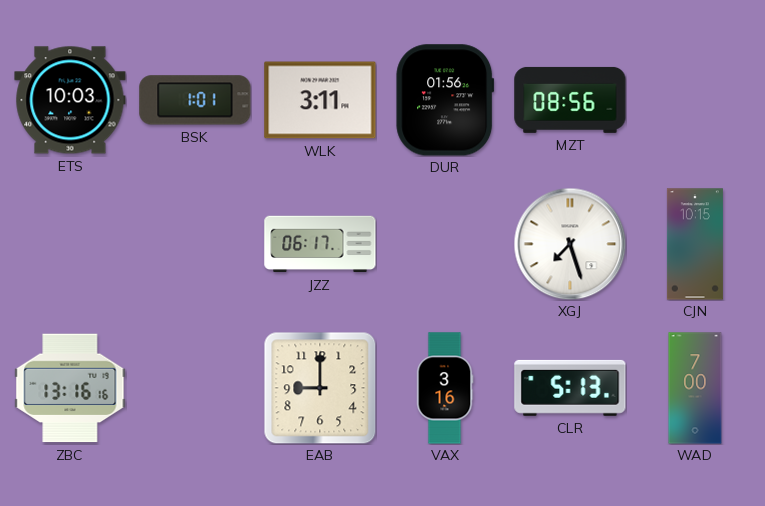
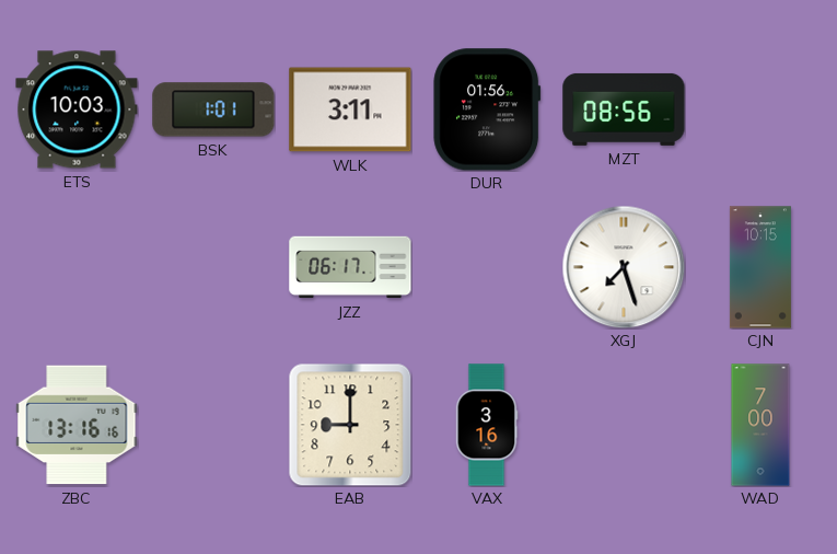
CLR: 5:13 -> none (570, 388)
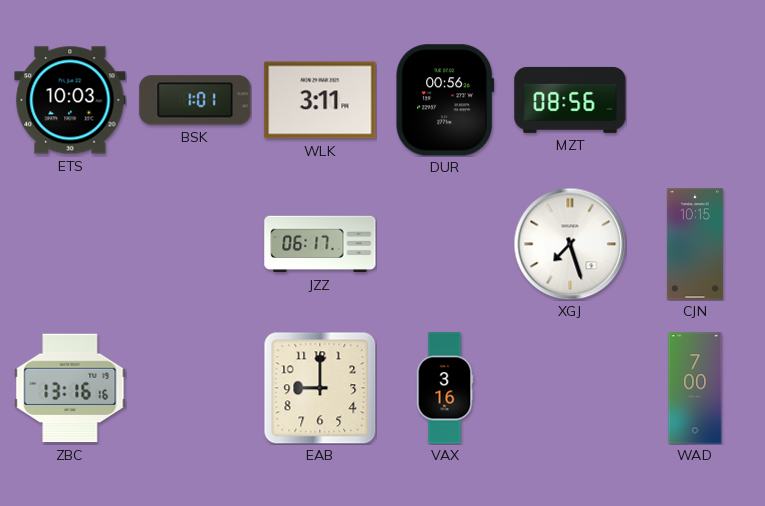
DUR: 01:56 -> 00:56 (445, 100)
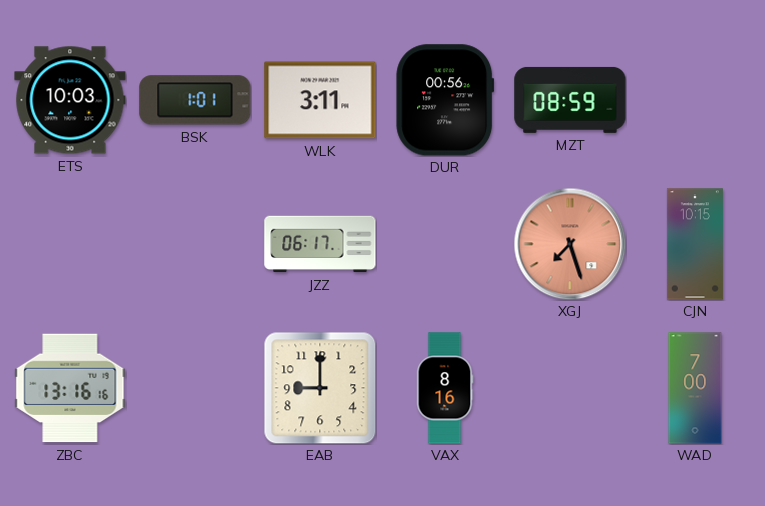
MZT: 08:56 -> 08:59 (570, 100)
XGJ dial: white -> salmon (570, 244)
VAX: 3:16 -> 8:16 (445, 388)
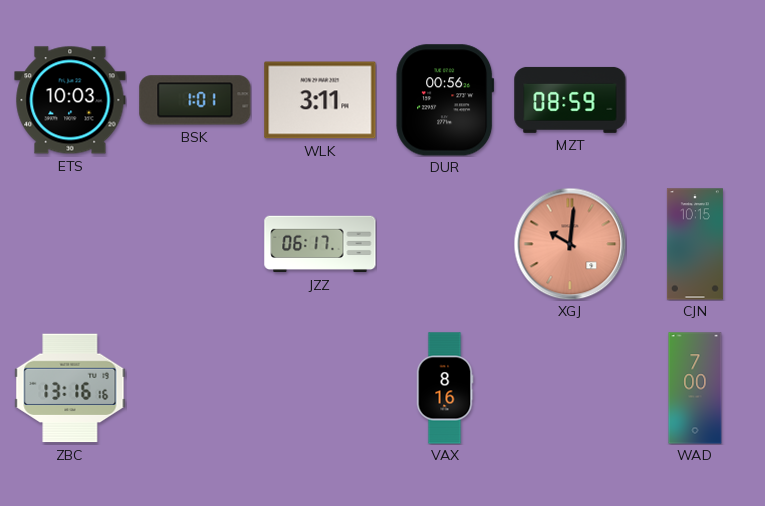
XGJ: 7:27 -> 10:01 (570, 244)
EAB: 9:00 -> none (320, 388)
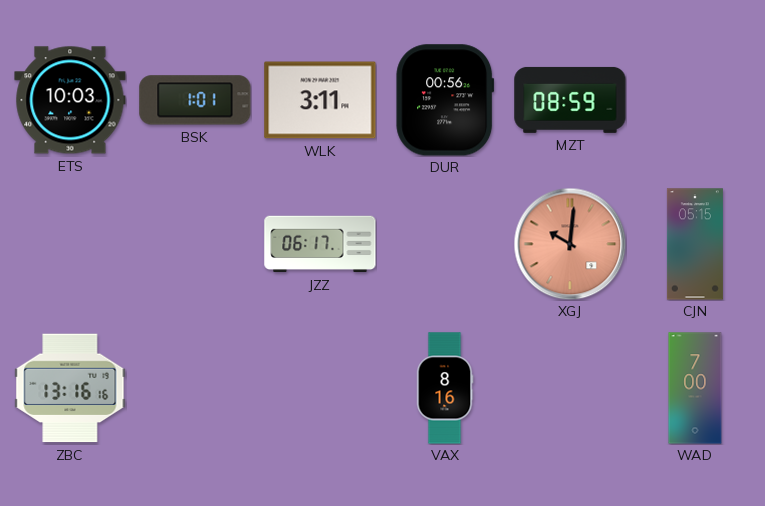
CJN: 10:15 -> 05:15 (695, 244)
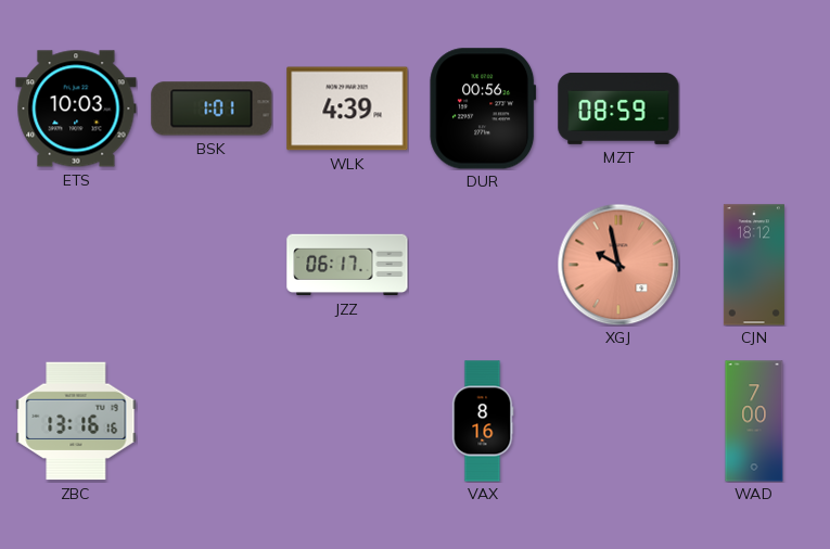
WLK: 3:11 -> 4:39 (347, 108)
XGJ: 10:01 -> 9:58 (618, 265)
CJN: 05:15 -> 18:12 (754, 265)
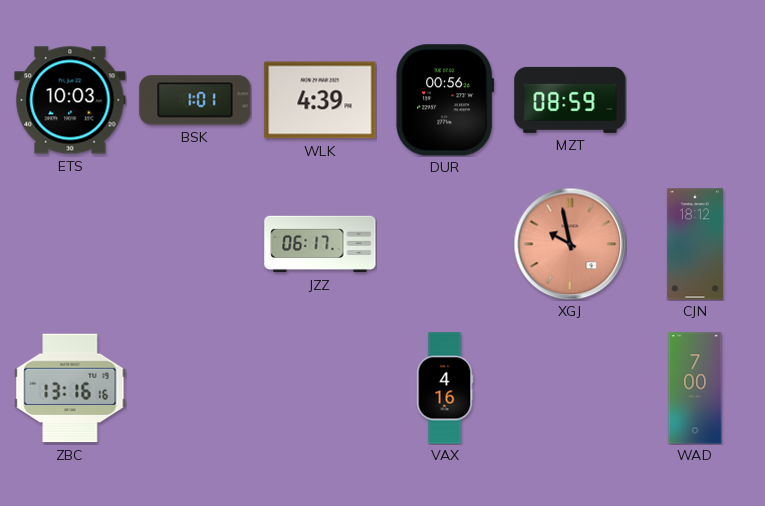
VAX: 8:16 -> 4:16 (445, 388)
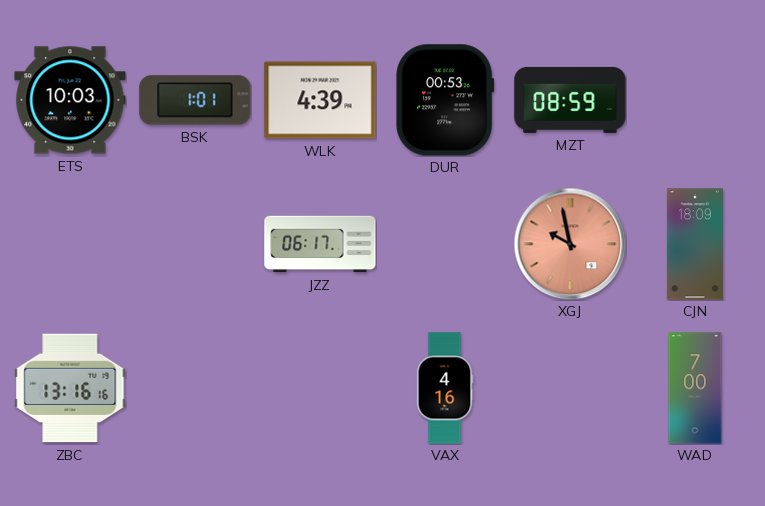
DUR: 00:56 -> 00:53 (445, 100)
CJN: 18:12 -> 18:09 (695, 244)
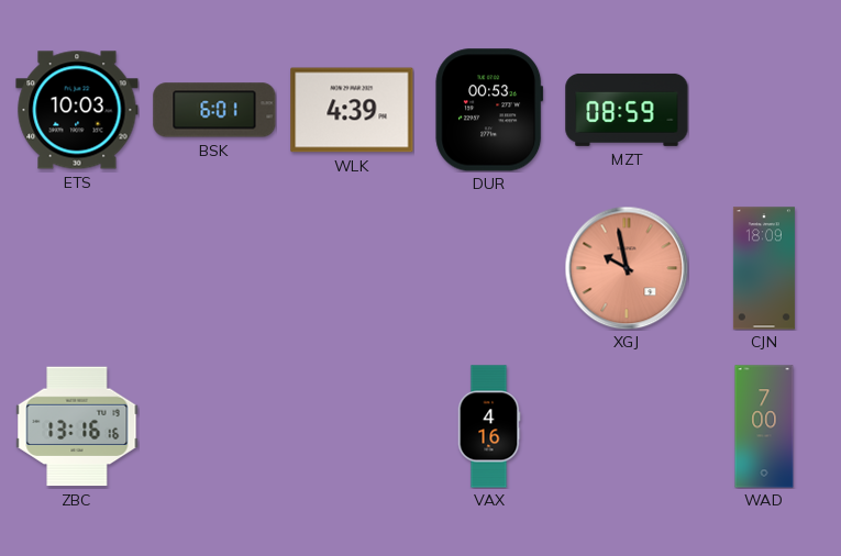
BSK: 1:01 -> 6:01 (214, 110)
JZZ: 06:17 -> none (320, 244)
